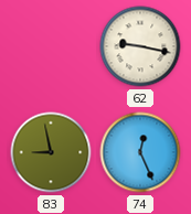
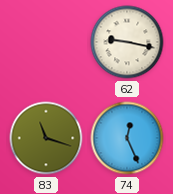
83: 8:58 -> 11:18 (46, 138)
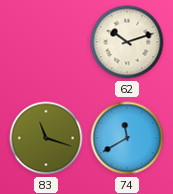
62: 9:17 -> 10:12 (127, 42)
74: 12:26 -> 11:40 (127, 138)
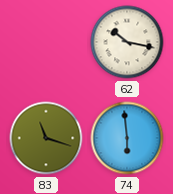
62: 10:12 -> 10:17 (127, 42)
74: 11:40 -> 5:59 (127, 138)
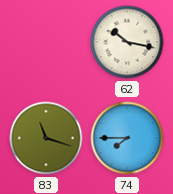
74: 5:59 -> 7:45 (127, 138)
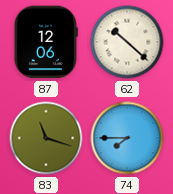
87: none -> 12:06 (45, 42)
62: 10:17 -> 10:22 (127, 42)
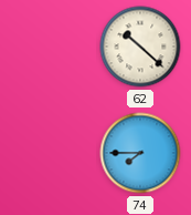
87: 12:06 -> none (45, 42)
83: 11:18 -> none (46, 138)
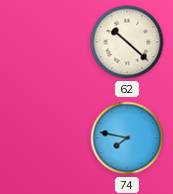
74: 7:45 -> 7:47 (127, 138)
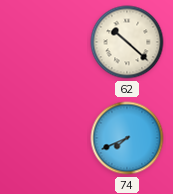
74: 7:47 -> 7:41 (127, 138)
